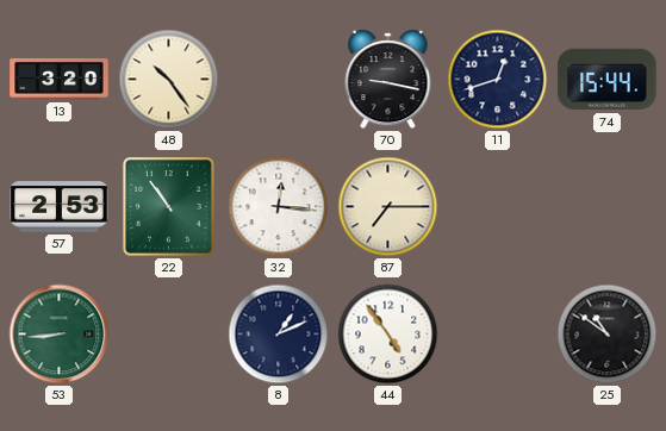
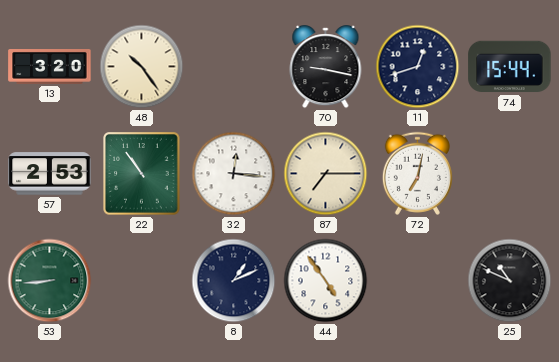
72: none -> 7:02 (417, 173)
25: 10:51 -> 10:49 (510, 281)
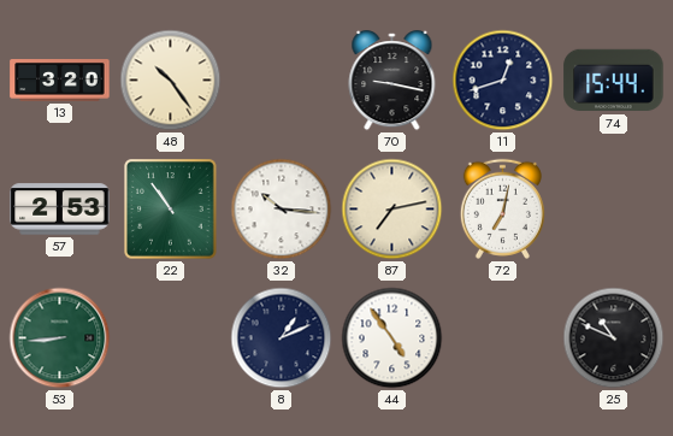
32: 12:16 -> 10:16 (282, 210)
87: 7:15 -> 7:13 (392, 210)
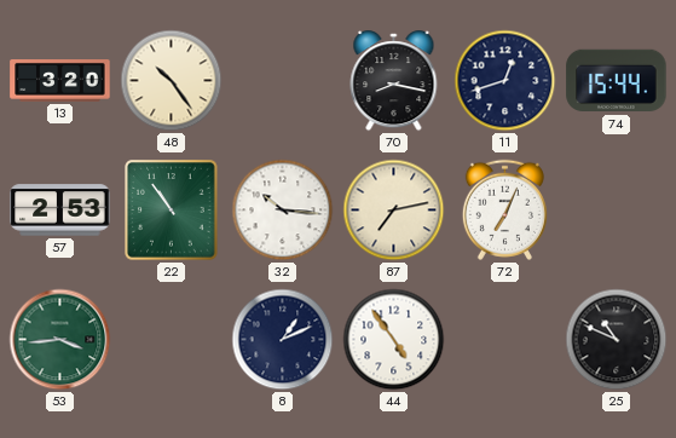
70: 9:17 -> 8:17 (394, 81)
72: 7:02 -> 7:04 (504, 209)
53: 8:44 -> 3:44 (60, 340)
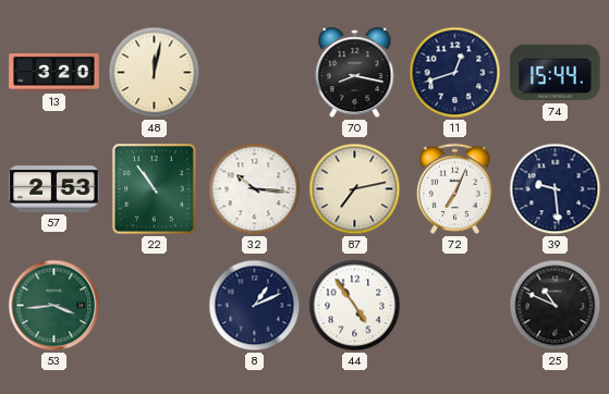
48: 10:24 -> 12:02 (155, 73)
39: none -> 9:29 (556, 189)
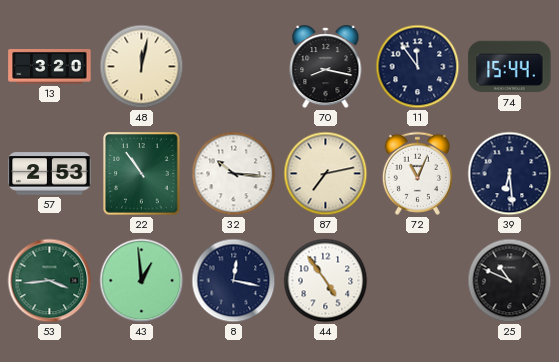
11: 12:42 -> 11:54 (418, 67)
72: 7:04 -> 11:04 (417, 173)
39: 9:29 -> 6:29 (510, 174)
43: none -> 12:59 (142, 281)
8: 1:11 -> 12:17 (234, 281)
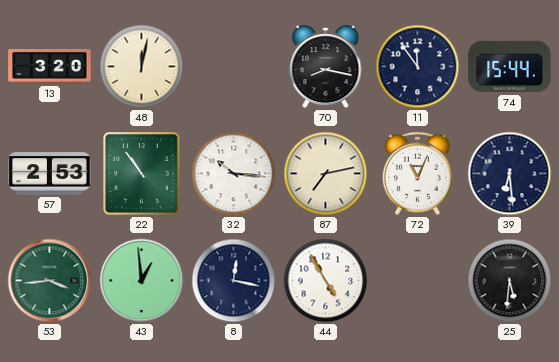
44: 4:54 -> 4:55 (326, 281)
25: 10:49 -> 5:31 (510, 281)
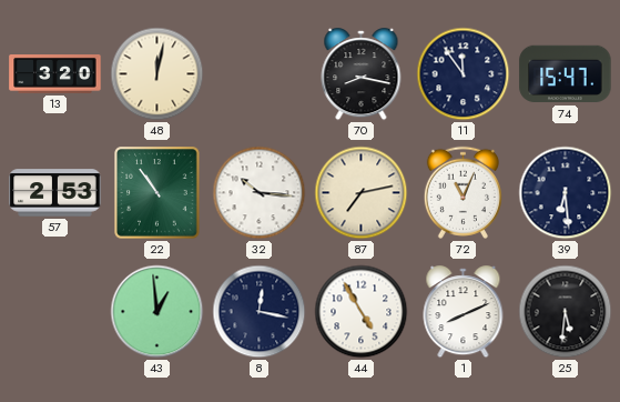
74: 15:44 -> 15:47 (566, 74)
53: 3:44 -> none (50, 281)
1: none -> 8:11 (464, 312)
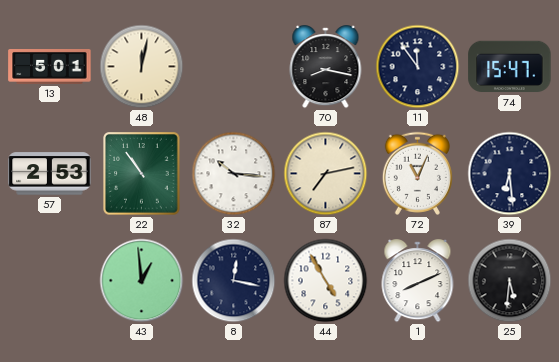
13: 3:20 -> 5:01 (50, 67)
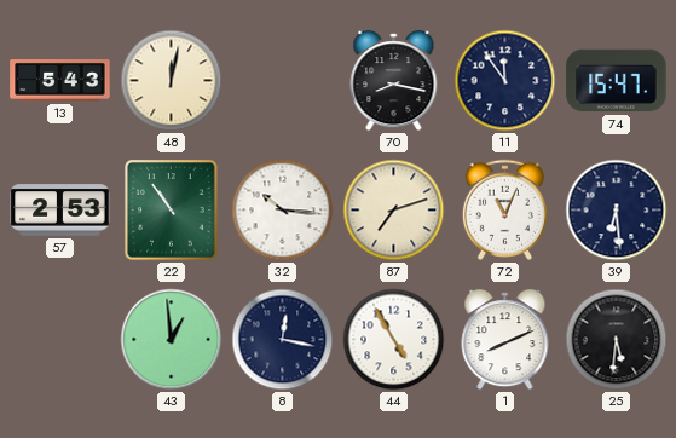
13: 5:01 -> 5:43 (60, 81)
87: 7:13 -> 7:12 (394, 211)
